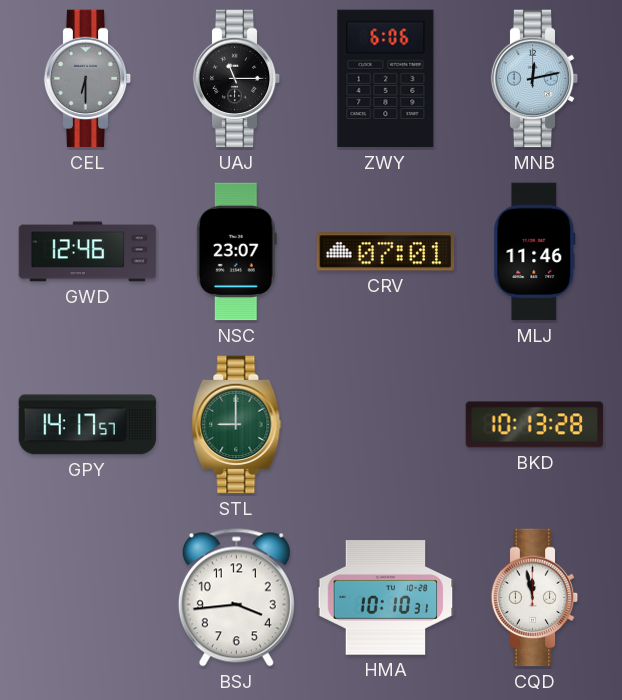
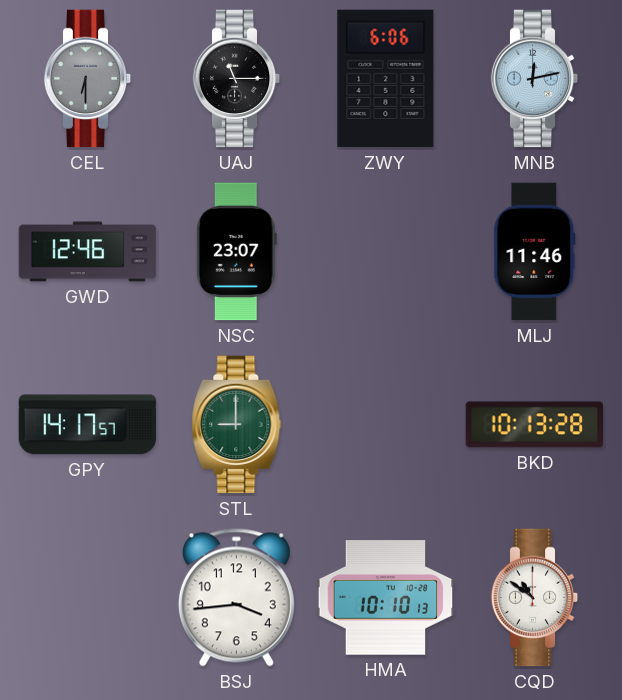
CRV: 07:01 -> none (386, 252)
HMA: 10:10:31 -> 10:10:13 (386, 598)
CQD: 11:58 -> 10:51 (535, 598)
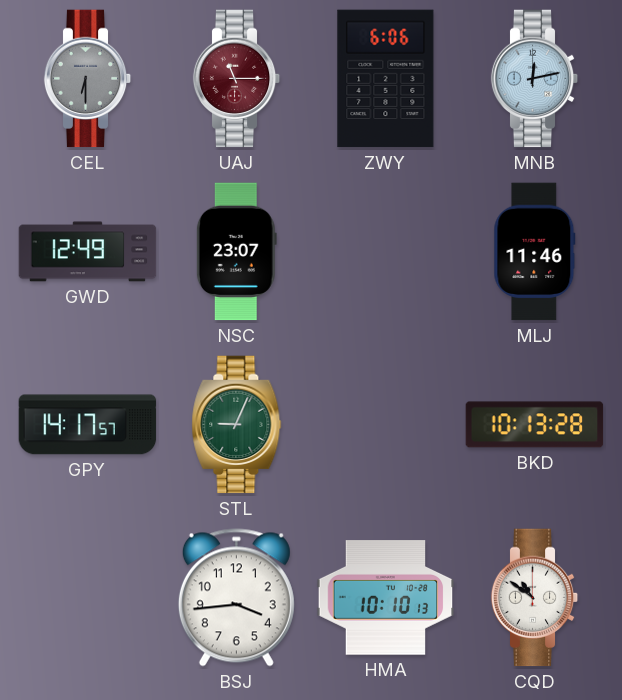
UAJ dial: black -> burgundy (237, 79)
GWD: 12:46 -> 12:49 (88, 252)
STL: 9:00 -> 9:04 (237, 425)
